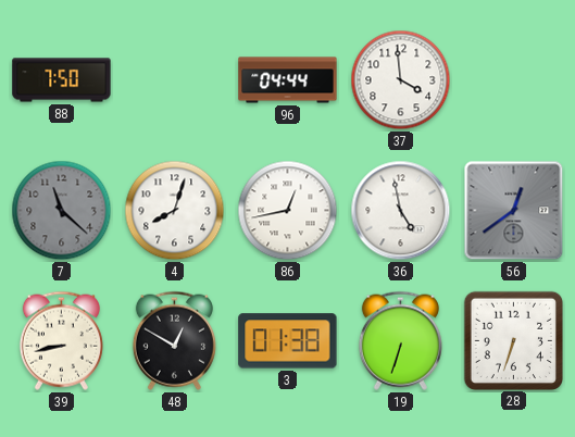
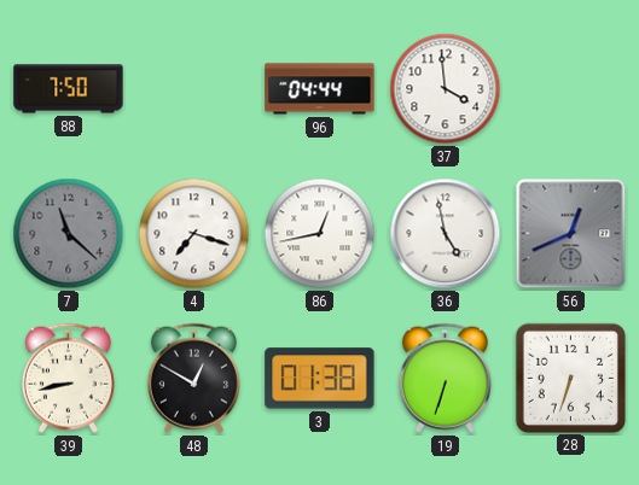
4: 8:03 -> 7:18 (194, 234)
56: 12:39 -> 12:41 (571, 234)
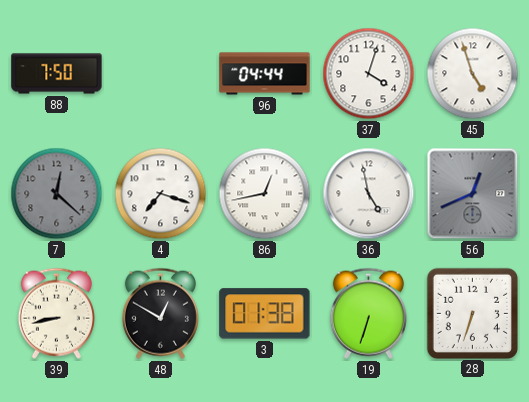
37: 3:59 -> 4:03 (369, 74)
45: none -> 4:57 (473, 74)
7: 11:22 -> 12:22 (57, 194)
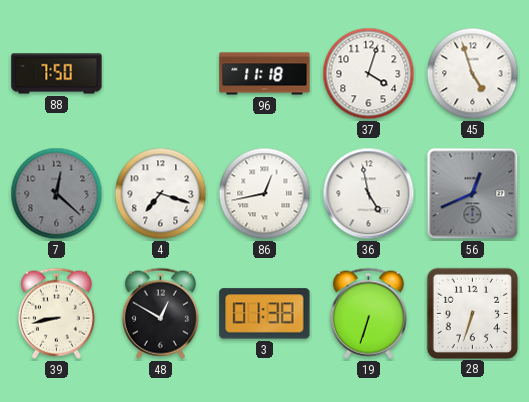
96: 04:44 -> 11:18 (265, 74)
